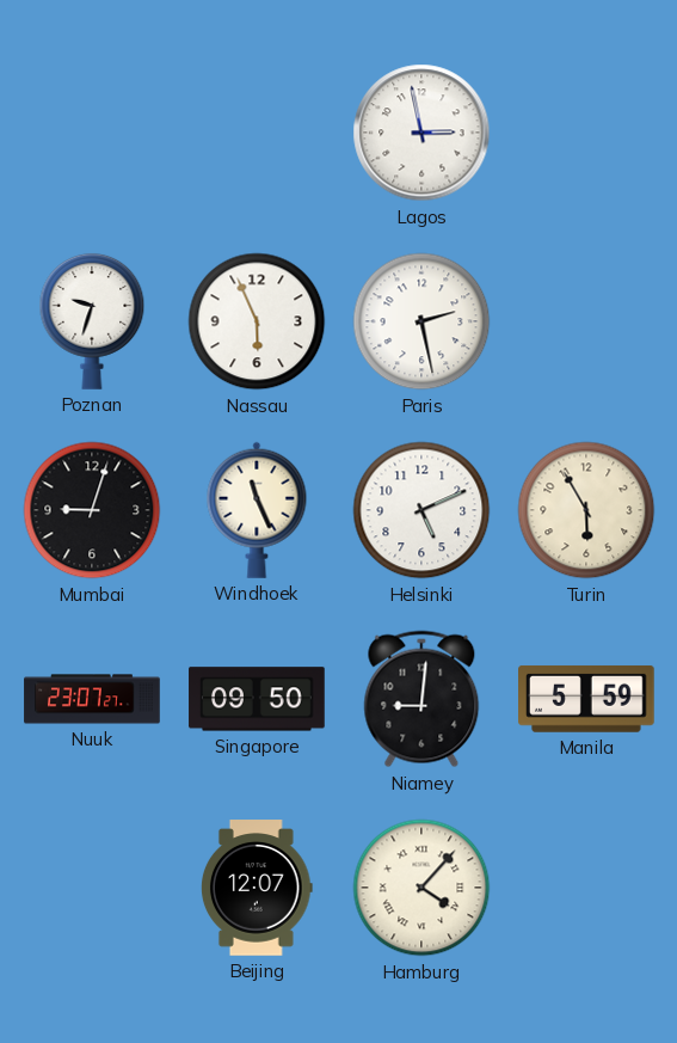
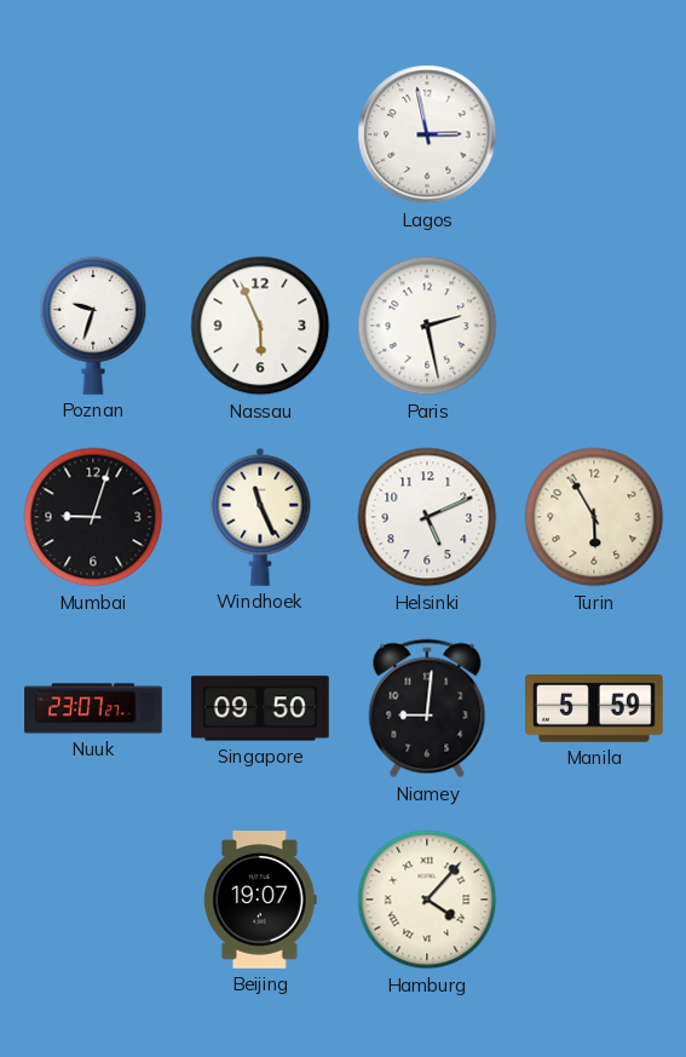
Beijing: 12:07 -> 19:07 (261, 900)
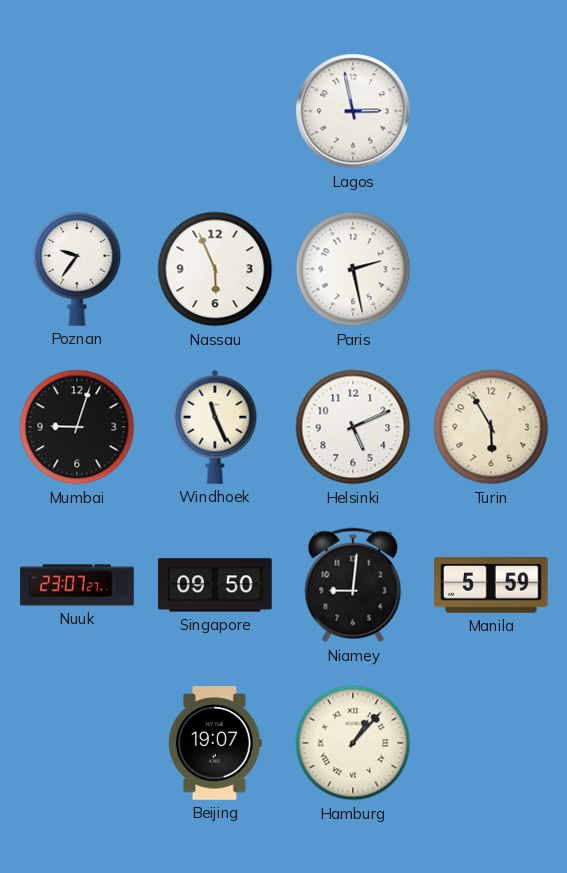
Poznan: 9:33 -> 9:36 (77, 269)
Hamburg: 4:07 -> 1:07 (353, 743)
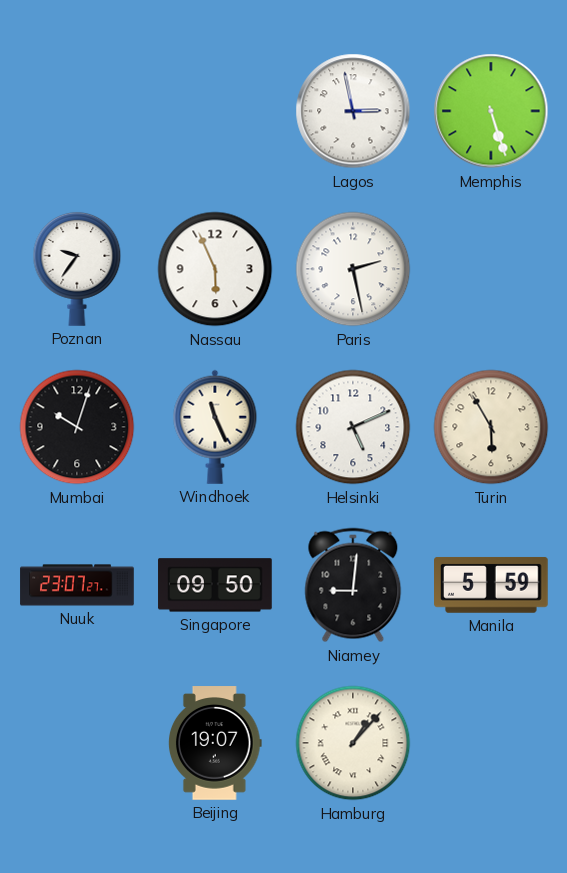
Memphis: none -> 5:27 (491, 111)
Mumbai: 9:03 -> 10:03 (77, 427)
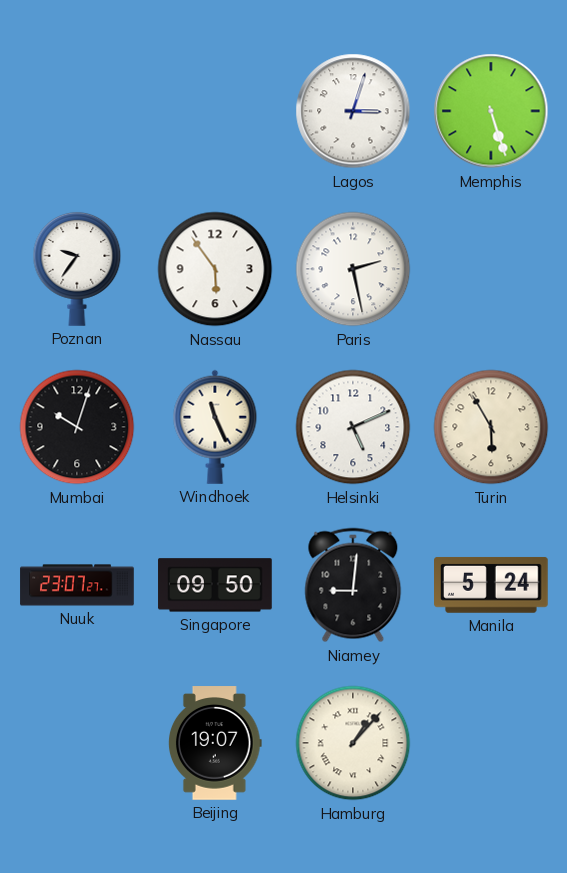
Lagos: 2:58 -> 3:03 (353, 111)
Nassau: 5:56 -> 5:54 (215, 269)
Manila: 5:59 -> 5:24 (492, 585)
